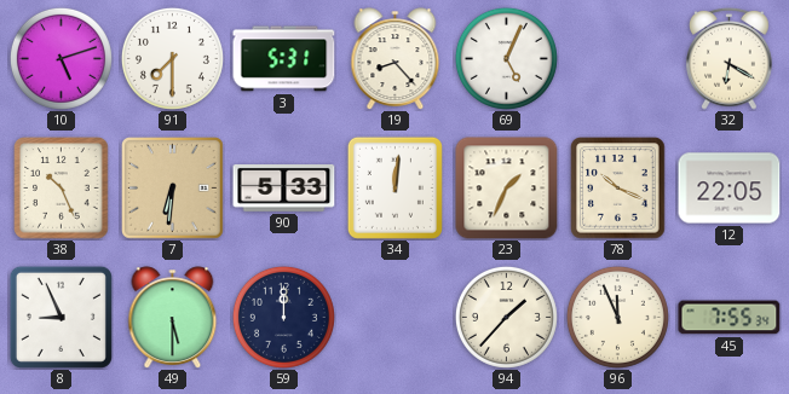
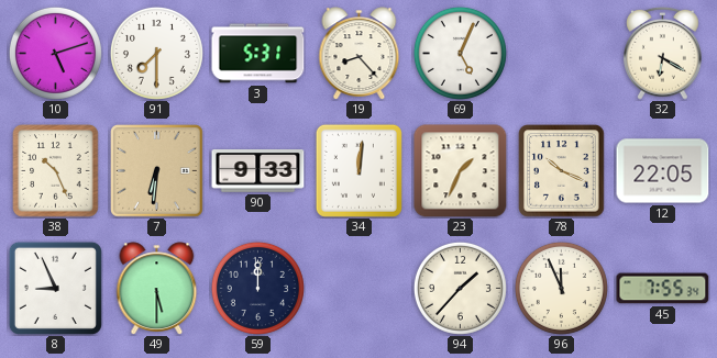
90: 5:33 -> 9:33 (258, 171)
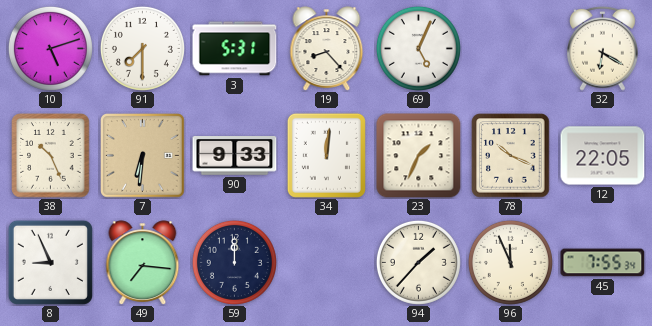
49: 5:30 -> 7:16 (143, 263)
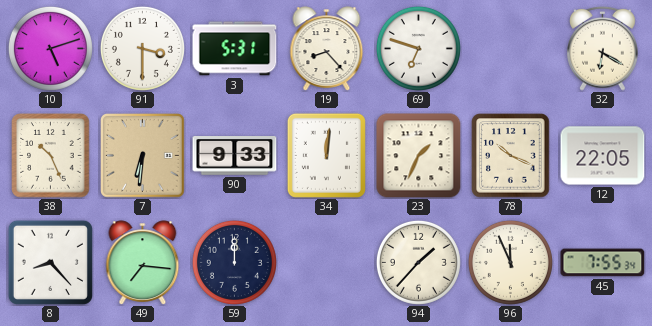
91: 7:30 -> 3:30 (142, 48)
69: 5:04 -> 6:48 (418, 48)
8: 8:56 -> 8:23 (50, 262)
